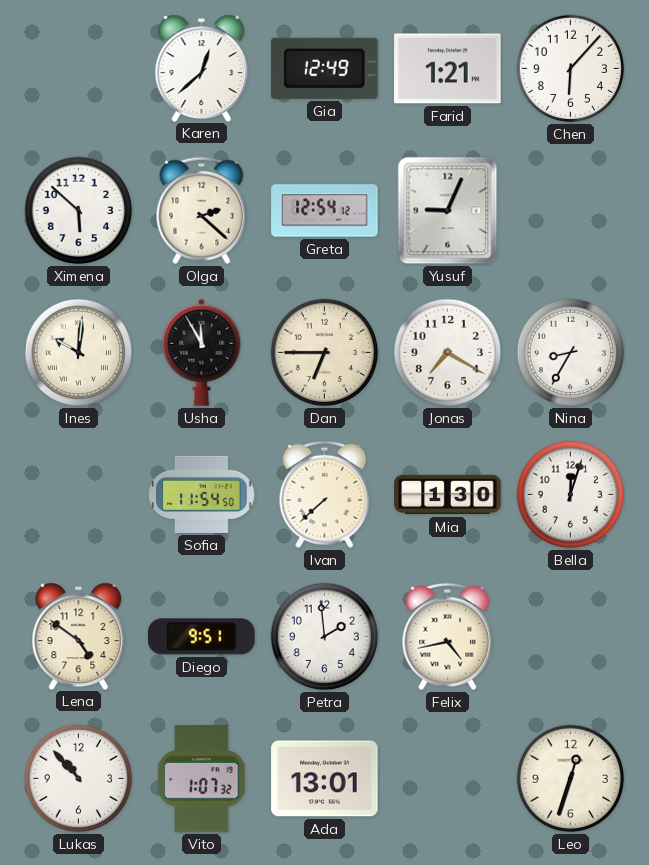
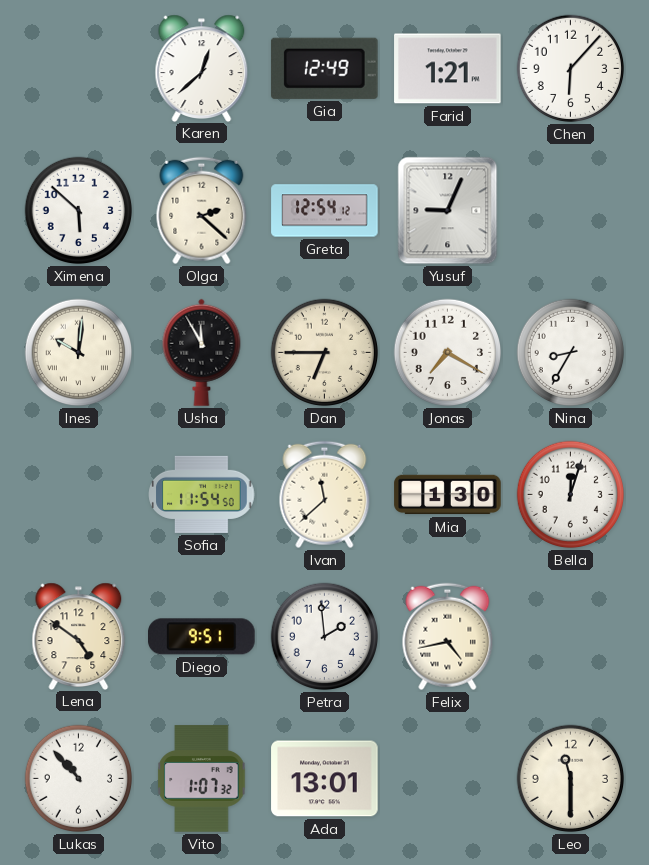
Ivan: 7:38 -> 11:38 (325, 495)
Leo: 12:33 -> 11:30 (571, 779)
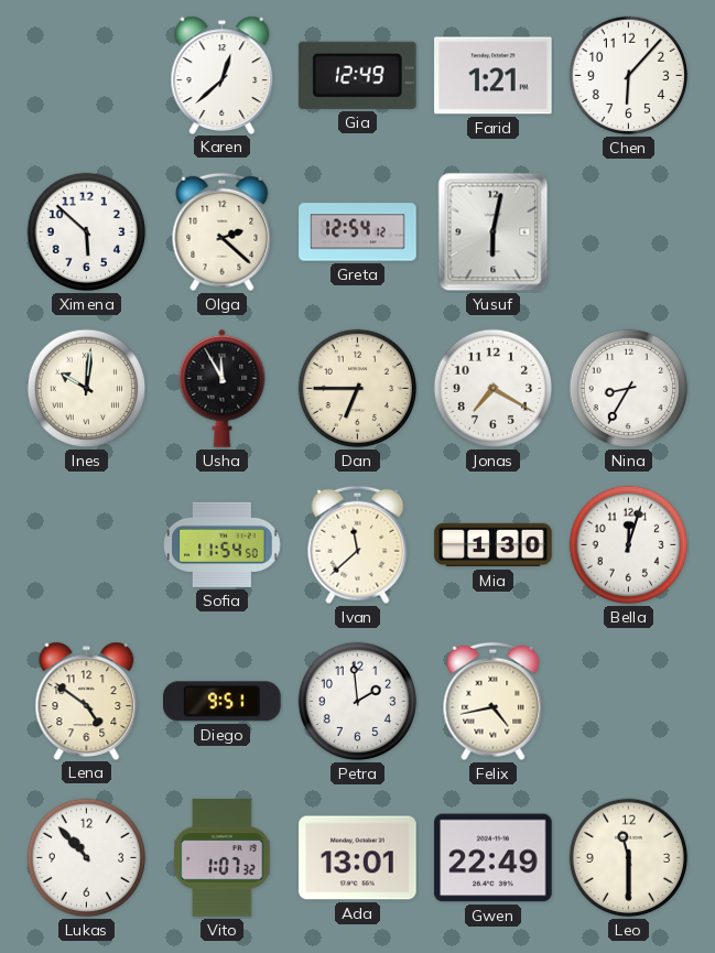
Yusuf: 9:04 -> 6:02 (494, 232)
Gwen: none -> 22:49 (494, 858)
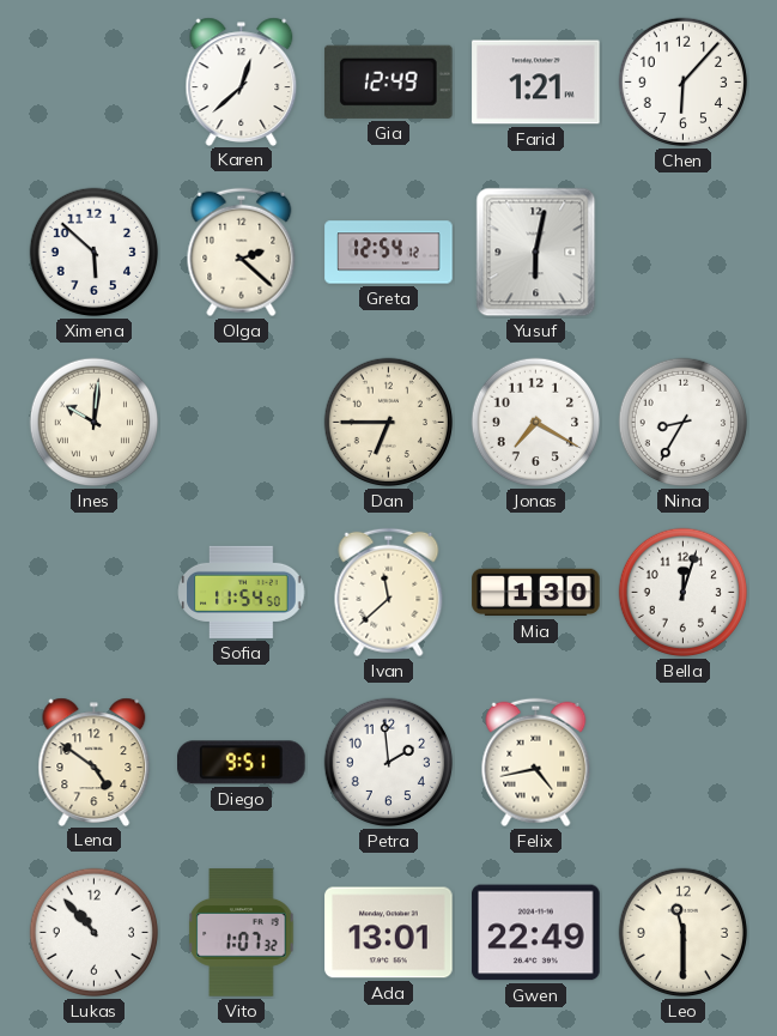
Usha: 11:55 -> none (223, 388)
